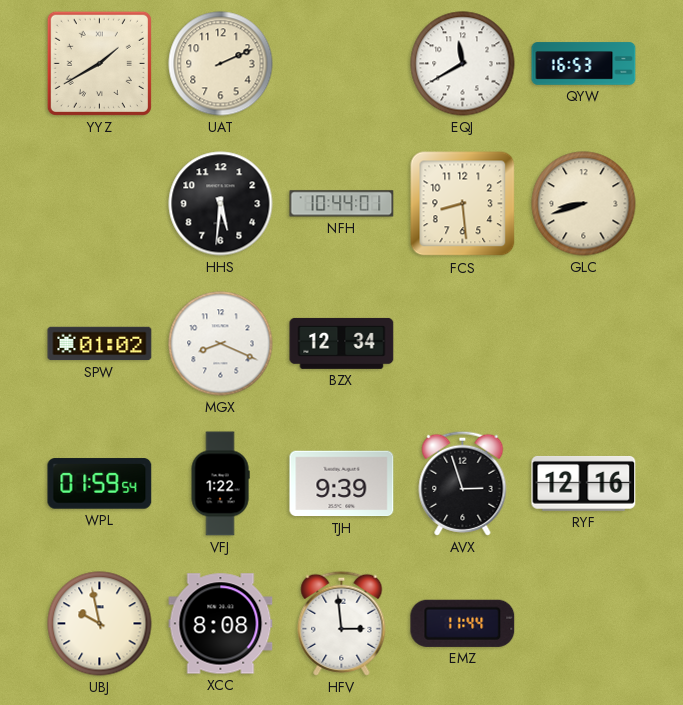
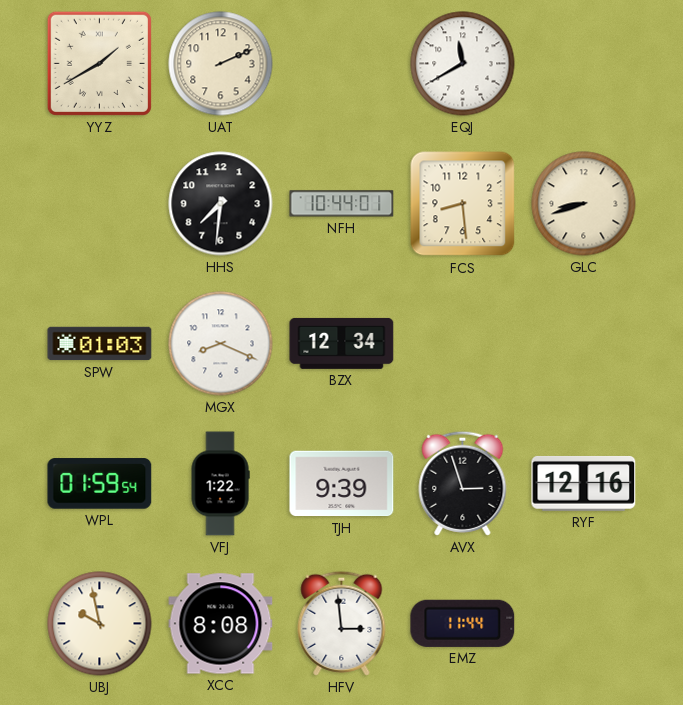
QYW: 16:53 -> none (584, 64)
HHS: 5:31 -> 7:31 (221, 204)
SPW: 01:02 -> 01:03 (100, 344)
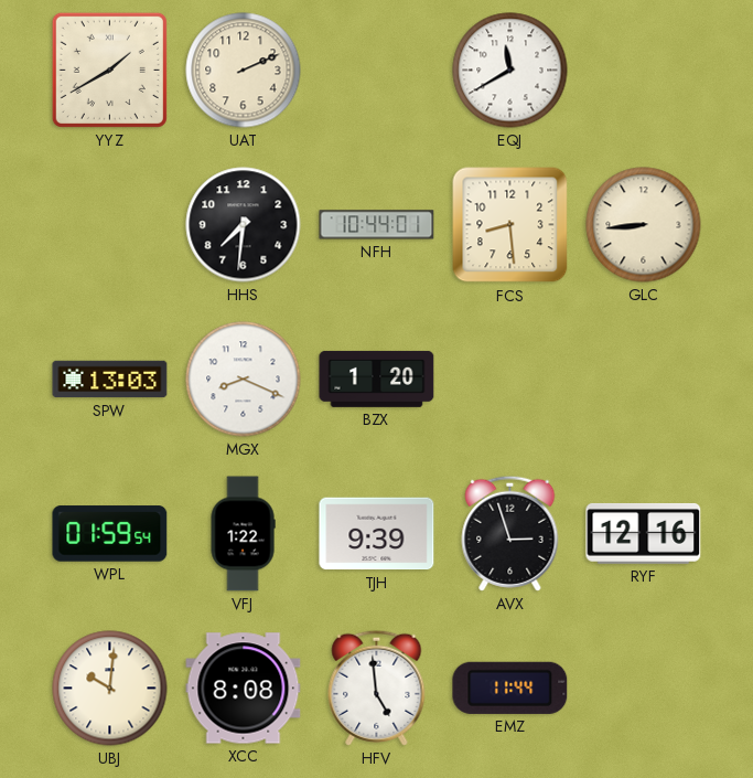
GLC: 8:42 -> 8:44 (644, 225)
SPW: 01:03 -> 13:03 (110, 380)
BZX: 12:34 -> 1:20 (377, 379)
UBJ: 9:58 -> 10:01 (110, 689)
HFV: 2:59 -> 4:59 (377, 688)
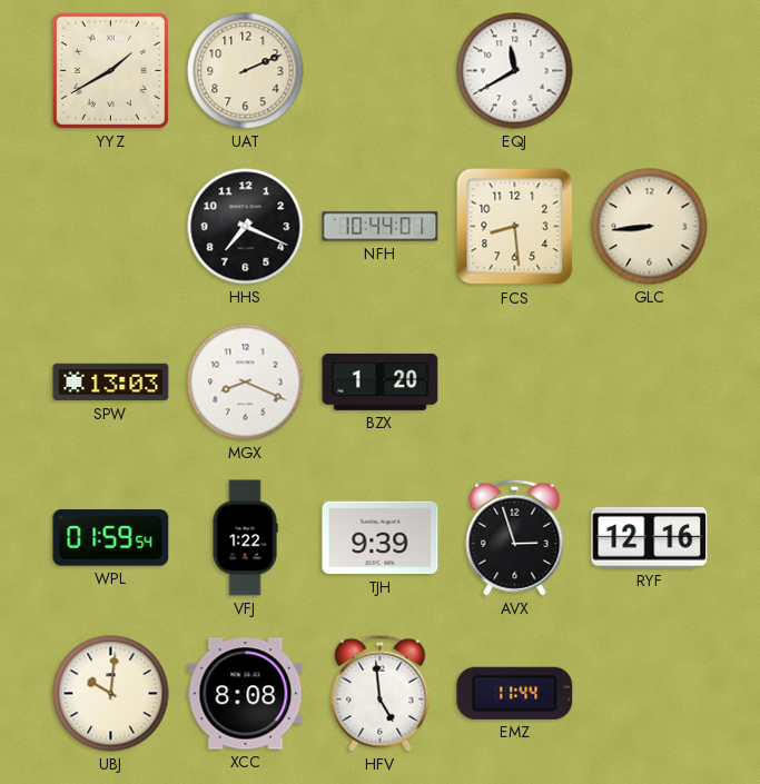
HHS: 7:31 -> 7:19 (246, 227)
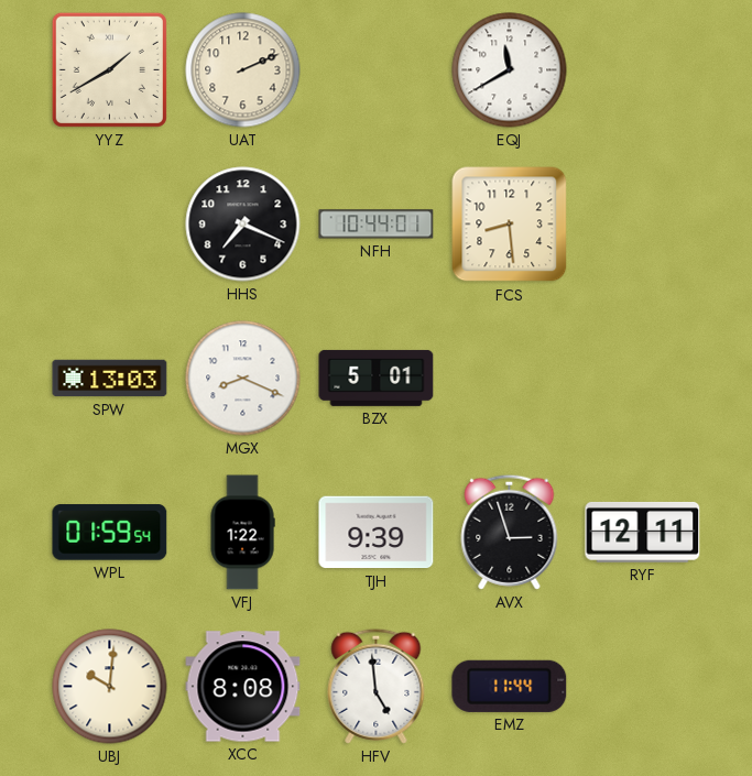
GLC: 8:44 -> none (650, 227)
BZX: 1:20 -> 5:01 (377, 378)
RYF: 12:16 -> 12:11 (643, 533)
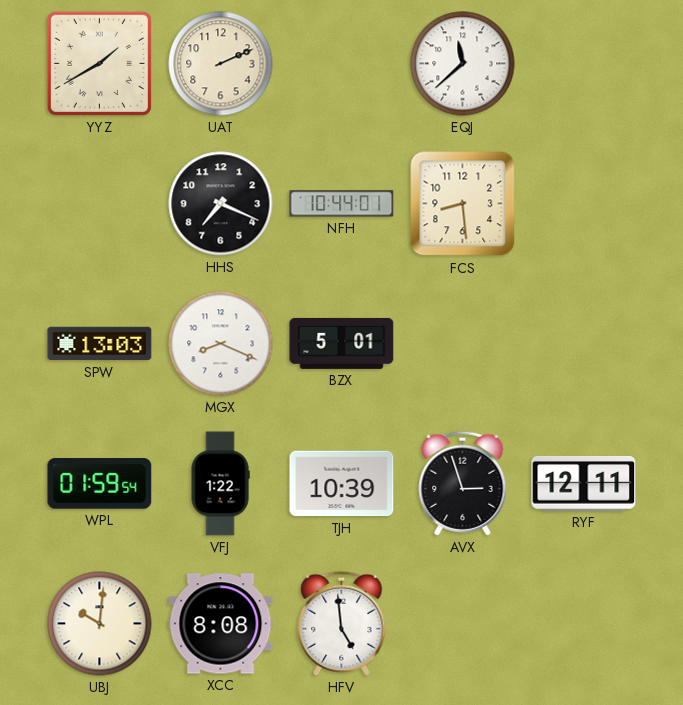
EQJ: 11:40 -> 11:38 (463, 64)
TJH: 9:39 -> 10:39 (342, 484)
EMZ: 11:44 -> none (510, 686)
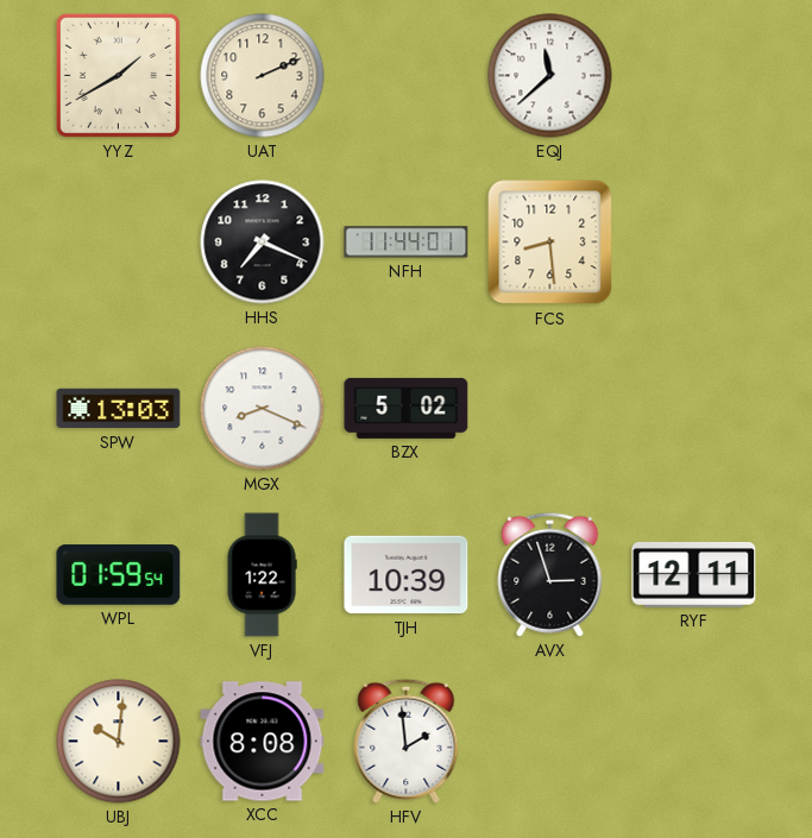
NFH: 10:44 -> 11:44 (407, 242)
BZX: 5:01 -> 5:02 (407, 408)
HFV: 4:59 -> 1:59 (407, 741)
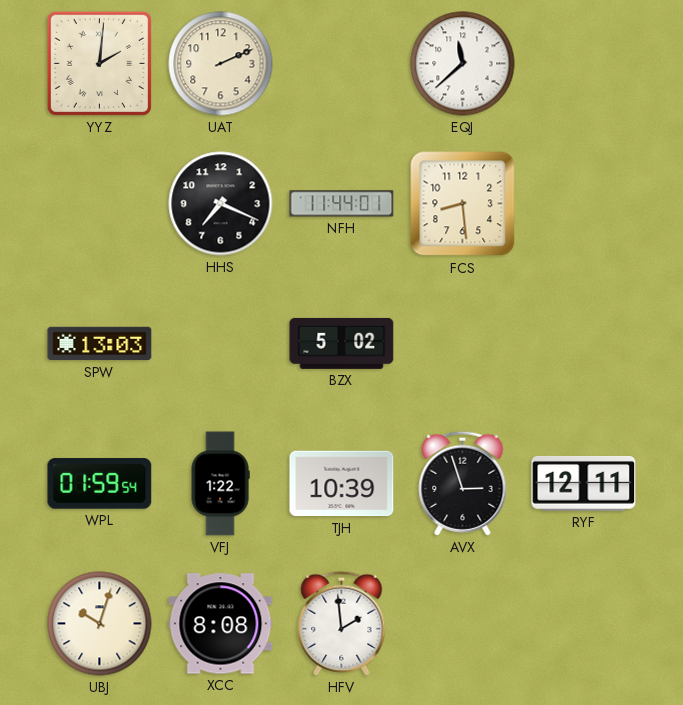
YYZ: 1:40 -> 2:01 (99, 63)
MGX: 8:19 -> none (263, 409)
UBJ: 10:01 -> 10:03 (100, 624)
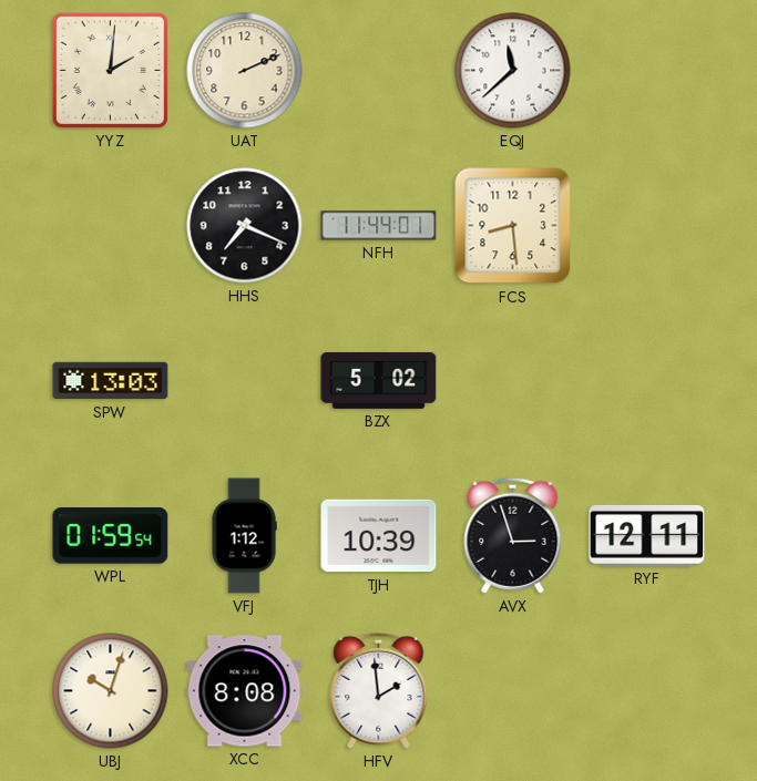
VFJ: 1:22 -> 1:12 (244, 536)
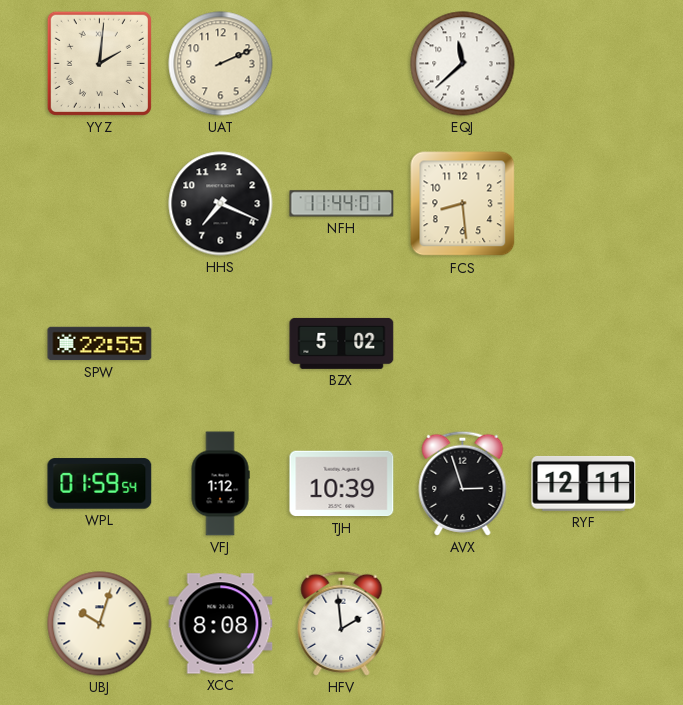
SPW: 13:03 -> 22:55 (100, 344)
